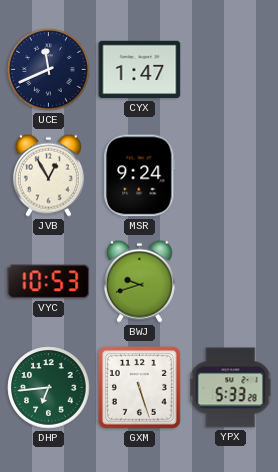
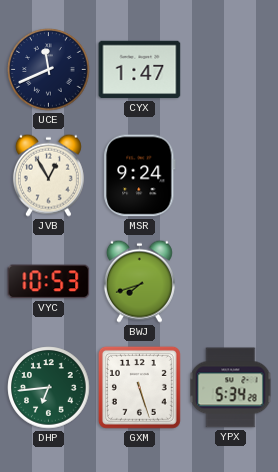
BWJ: 9:42 -> 7:42 (139, 281)
YPX: 5:33 -> 5:34 (231, 388)
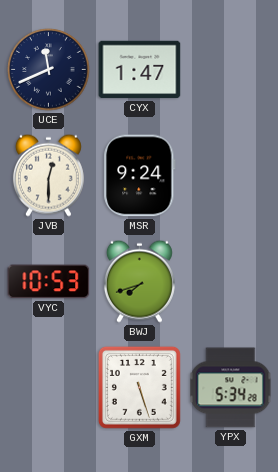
JVB: 12:55 -> 12:30 (48, 175)
DHP: 6:44 -> none (49, 388)
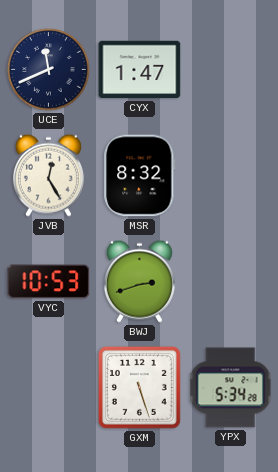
JVB: 12:30 -> 12:25 (48, 175)
MSR: 9:24 -> 8:32 (140, 176)
BWJ: 7:42 -> 2:42 (139, 281)
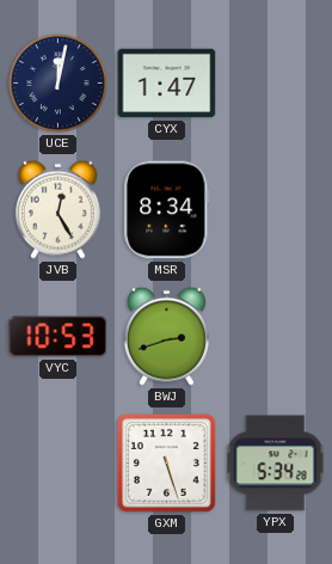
UCE: 11:41 -> 12:02 (59, 84)
MSR: 8:32 -> 8:34 (167, 210)
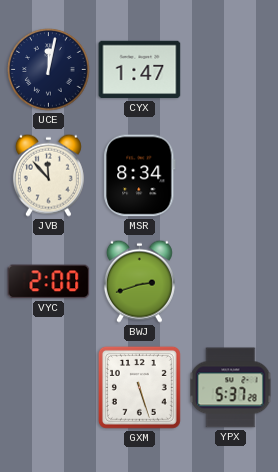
JVB: 12:25 -> 11:53 (48, 175)
VYC: 10:53 -> 2:00 (49, 282)
YPX: 5:34 -> 5:37 (231, 388)
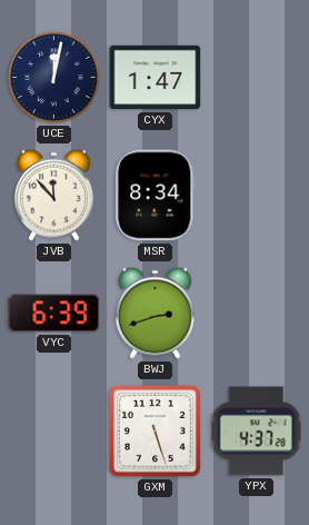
VYC: 2:00 -> 6:39 (54, 314)
YPX: 5:37 -> 4:37 (257, 432)
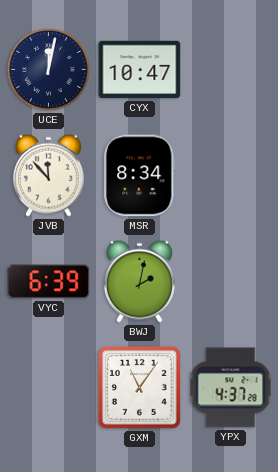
CYX: 1:47 -> 10:47 (140, 70)
BWJ: 2:42 -> 2:02 (139, 281)
GXM: 5:27 -> 11:06 (139, 387)
